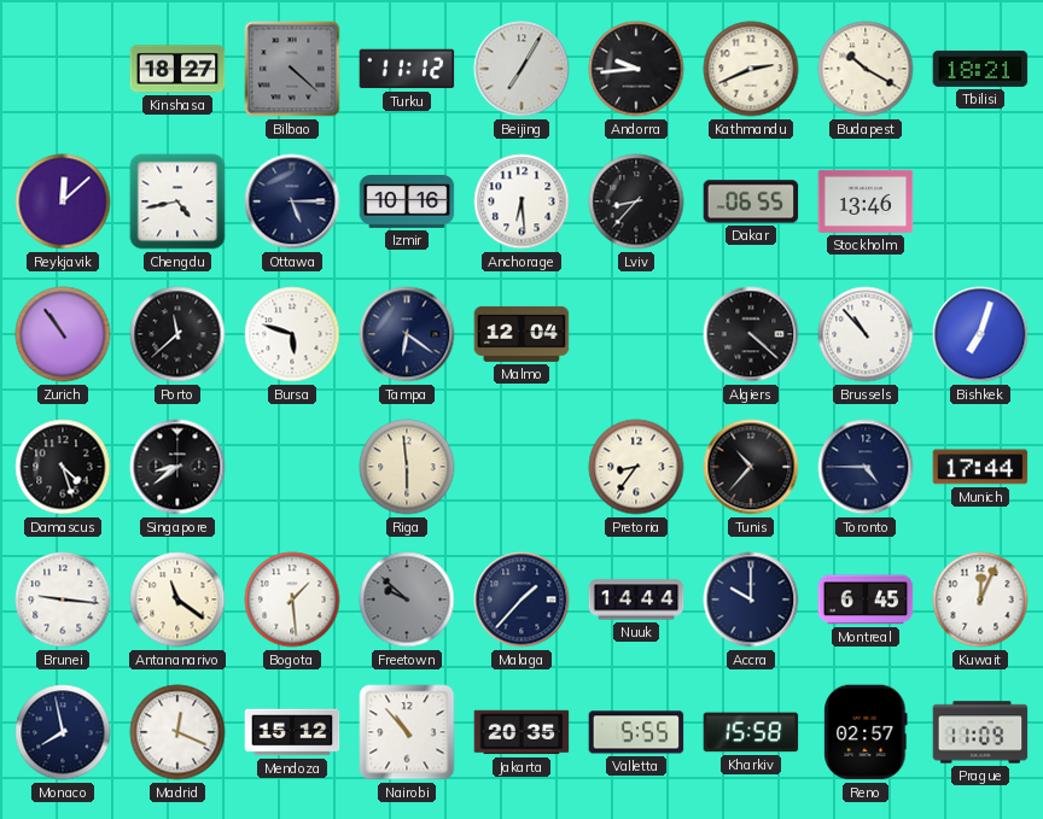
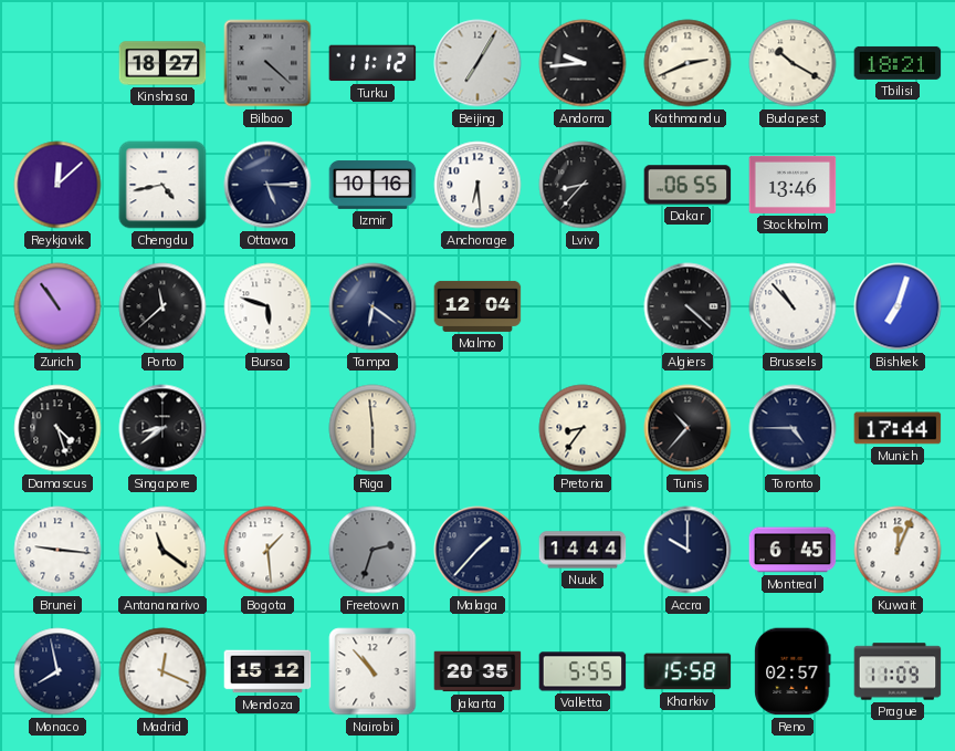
Freetown: 9:52 -> 2:33 (372, 550)
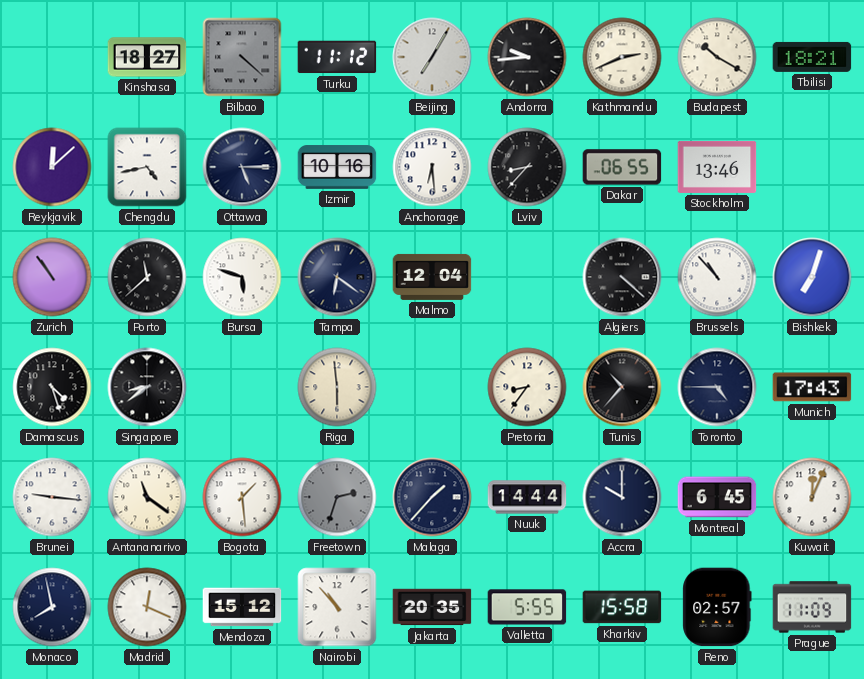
Munich: 17:44 -> 17:43 (812, 387)
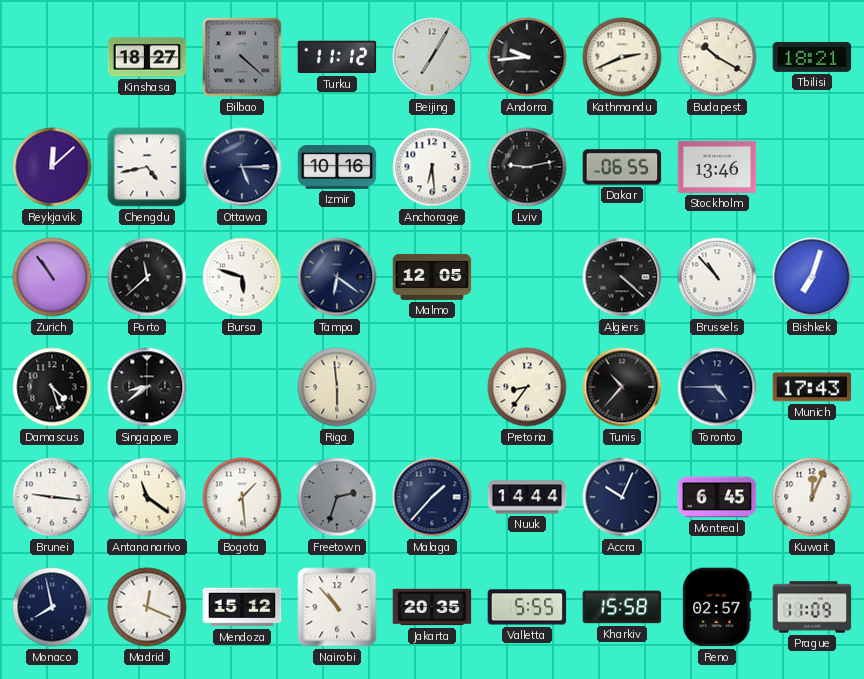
Lviv: 8:37 -> 9:13 (527, 167)
Malmo: 12:04 -> 12:05 (432, 277)
Accra: 10:00 -> 10:04 (622, 497)
